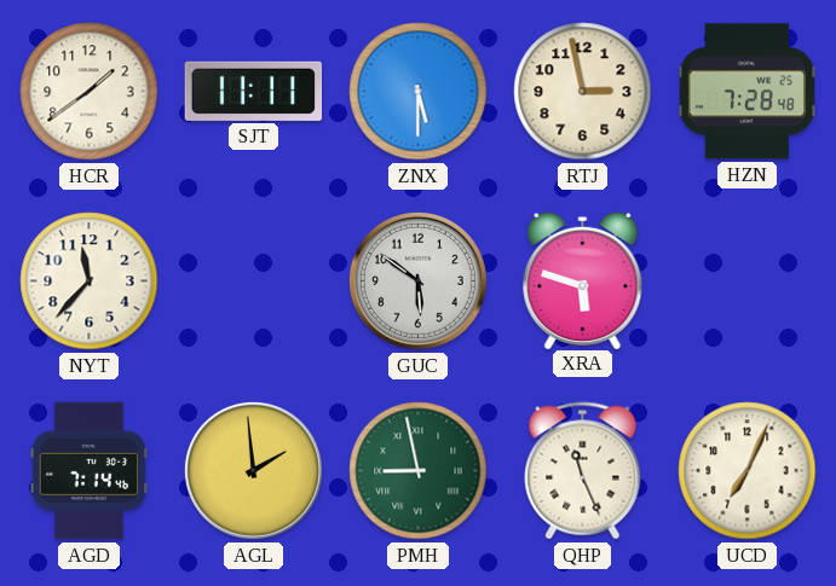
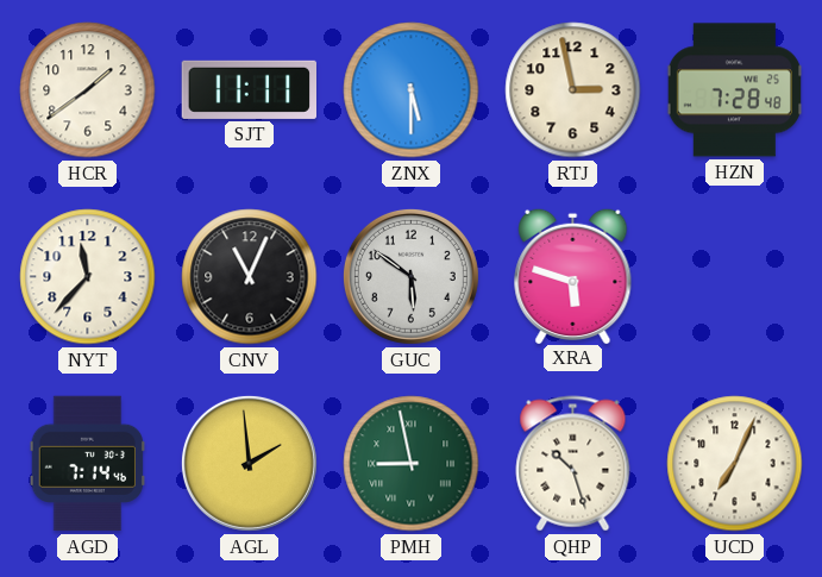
CNV: none -> 11:04 (250, 277)
QHP: 11:26 -> 10:27 (573, 464)
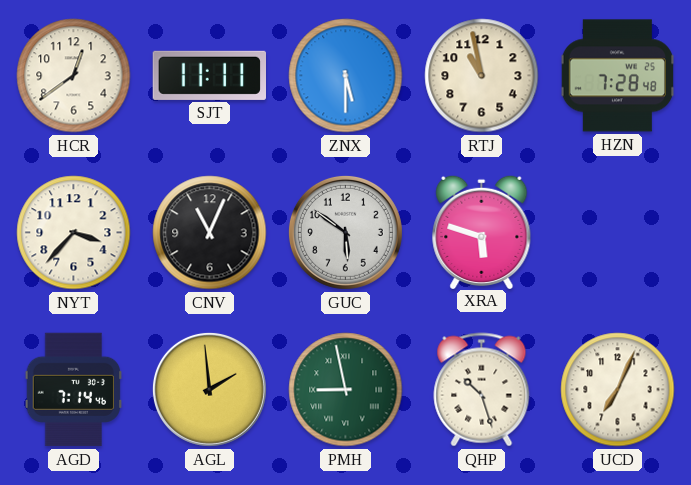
HCR: 1:39 -> 12:39 (74, 76)
RTJ: 2:58 -> 10:58 (482, 76)
NYT: 11:37 -> 3:37 (74, 233)
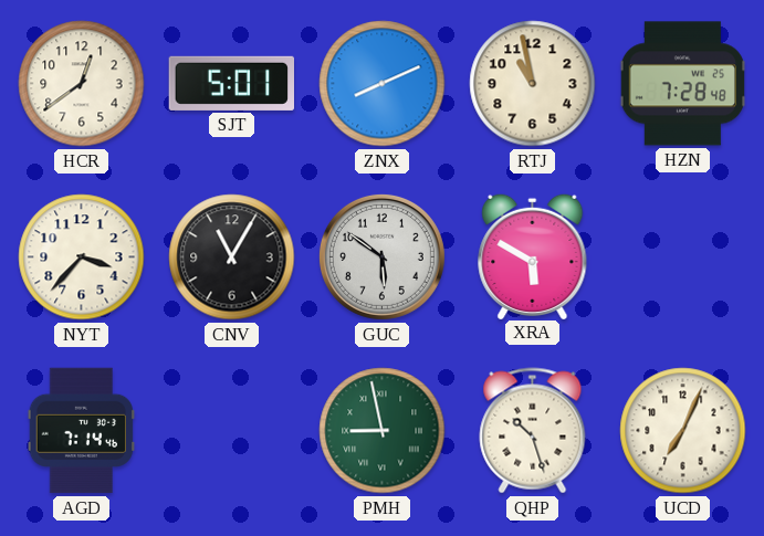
SJT: 11:11 -> 5:01 (231, 83)
ZNX: 5:30 -> 8:11 (383, 84)
CNV: 11:04 -> 11:05 (232, 258)
XRA: 5:48 -> 5:50 (533, 255)
AGL: 1:59 -> none (209, 389)
